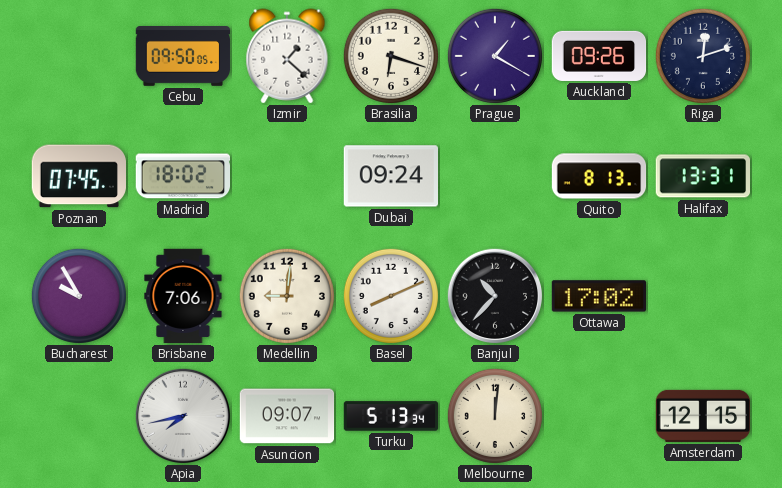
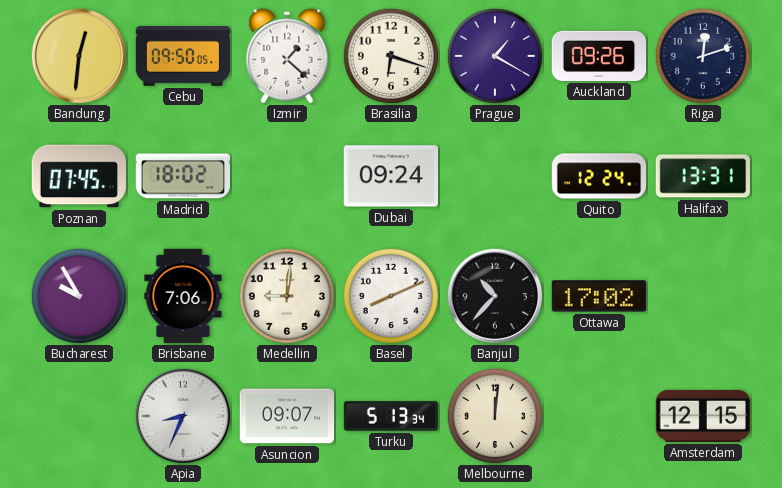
Bandung: none -> 12:31 (78, 55)
Quito: 8:13 -> 12:24 (599, 176)
Apia: 7:43 -> 8:34 (182, 415)
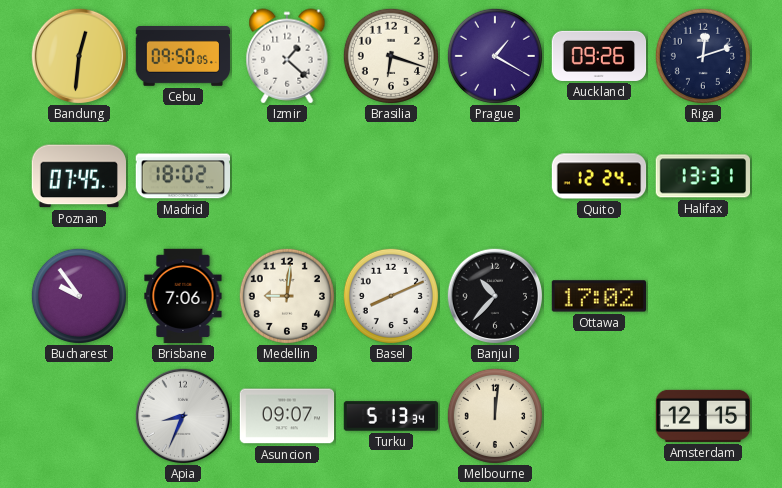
Dubai: 09:24 -> none (390, 176)
Bucharest: 9:55 -> 9:54 (79, 296)
